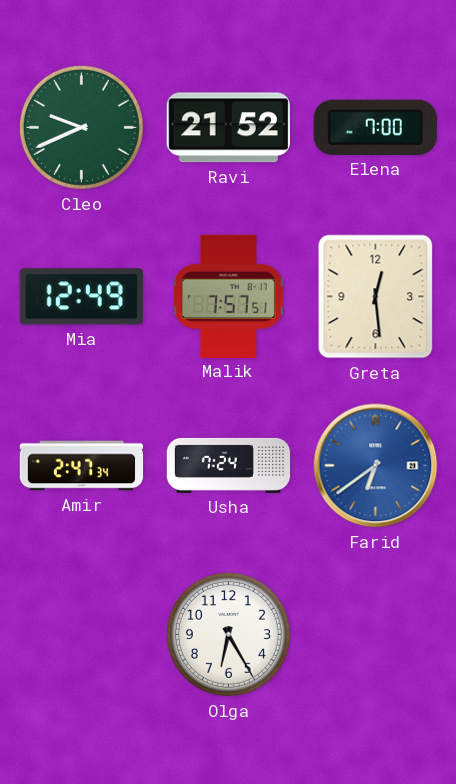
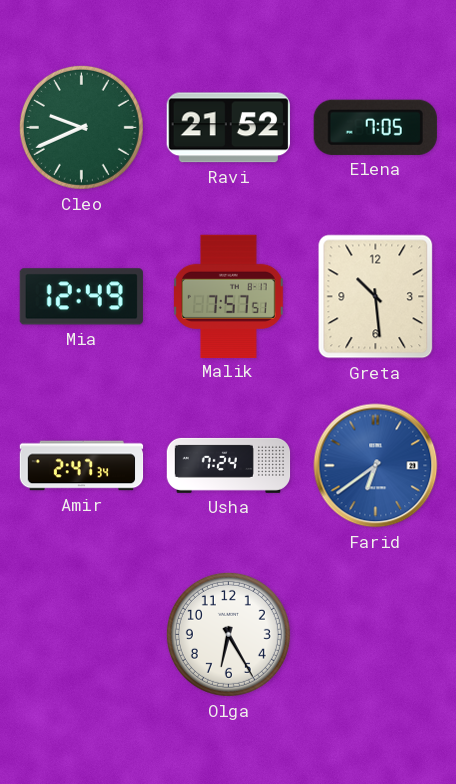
Elena: 7:00 -> 7:05 (375, 127)
Greta: 12:29 -> 10:29 (376, 297)
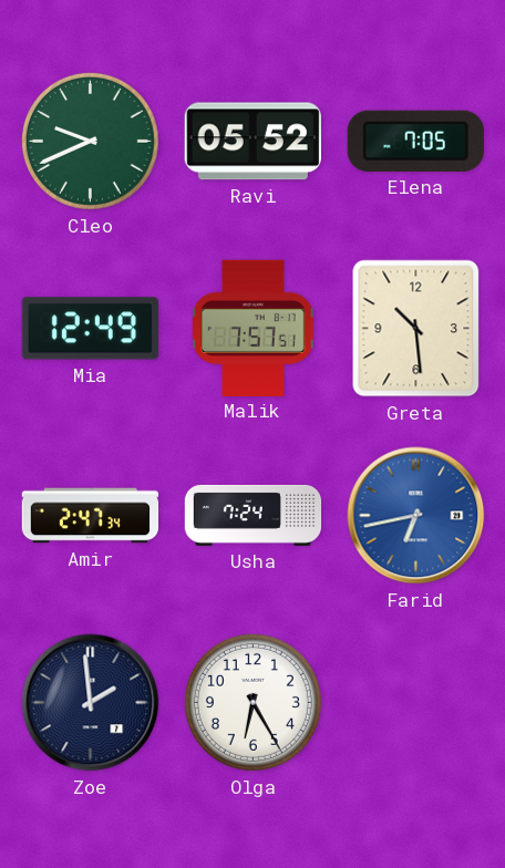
Ravi: 21:52 -> 05:52 (252, 142)
Farid: 6:39 -> 6:43 (416, 516)
Zoe: none -> 1:59 (91, 703)
